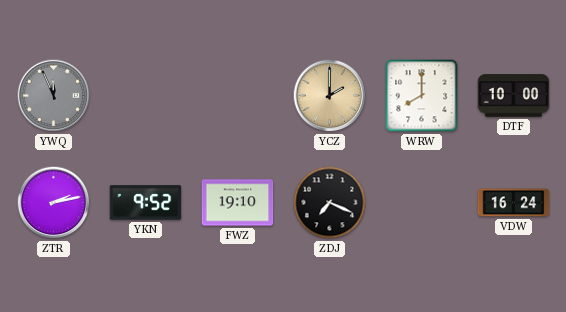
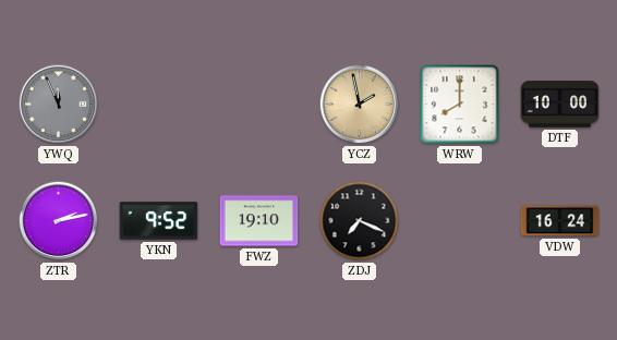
YCZ: 2:00 -> 1:58 (360, 105)
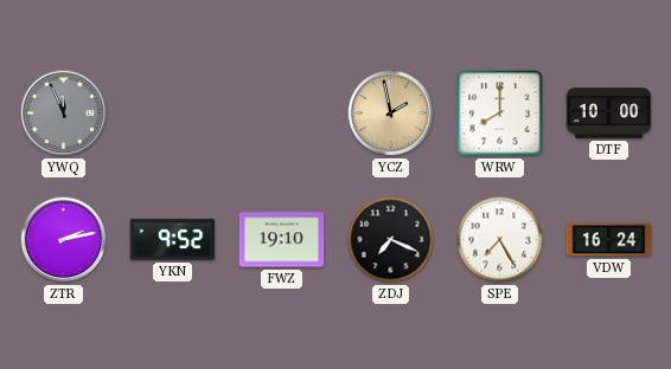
SPE: none -> 7:25 (500, 240)
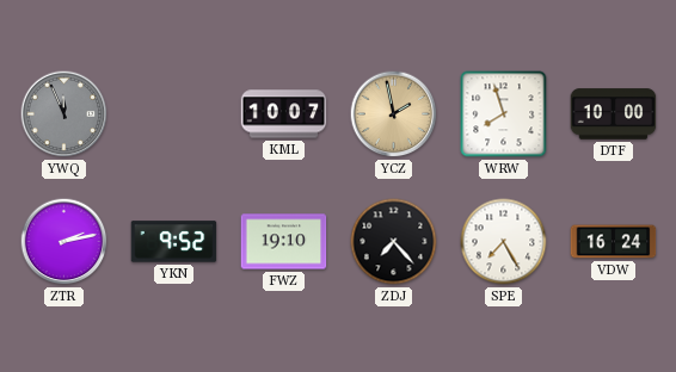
KML: none -> 10:07 (284, 114)
WRW: 8:00 -> 7:57 (504, 114)
ZDJ: 7:19 -> 7:23 (394, 242)
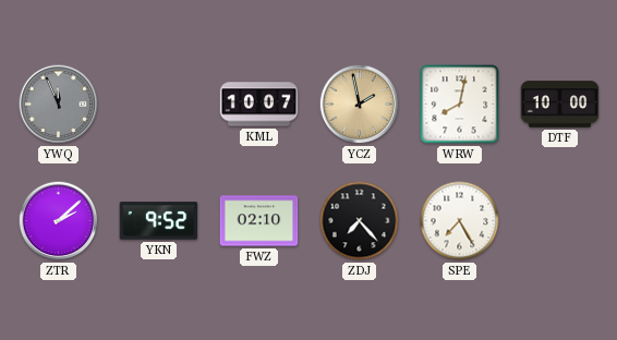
WRW: 7:57 -> 8:02 (460, 105)
ZTR: 2:13 -> 2:08 (59, 221)
FWZ: 19:10 -> 02:10 (259, 221)
VDW: 16:24 -> none (614, 242)
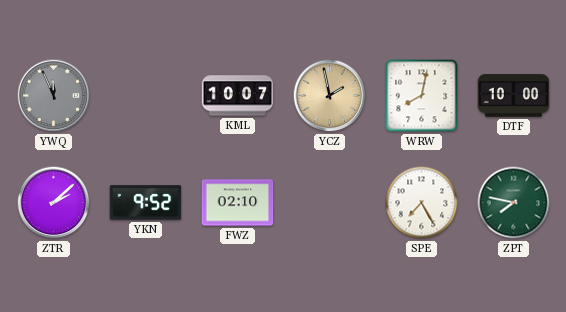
ZDJ: 7:23 -> none (360, 221)
ZPT: none -> 7:47 (514, 203)
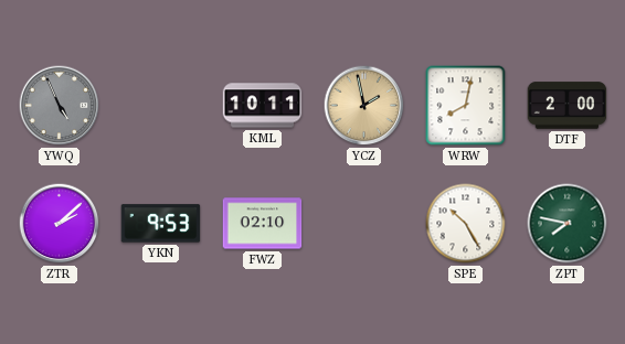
YWQ: 11:56 -> 4:56 (60, 106)
KML: 10:07 -> 10:11 (263, 106)
DTF: 10:00 -> 2:00 (568, 106)
YKN: 9:52 -> 9:53 (161, 224)
SPE: 7:25 -> 10:25 (466, 224)
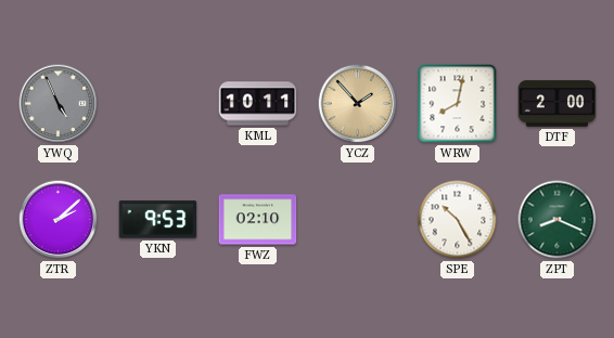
YCZ: 1:58 -> 1:53 (358, 104)
ZPT: 7:47 -> 8:19 (558, 220)
